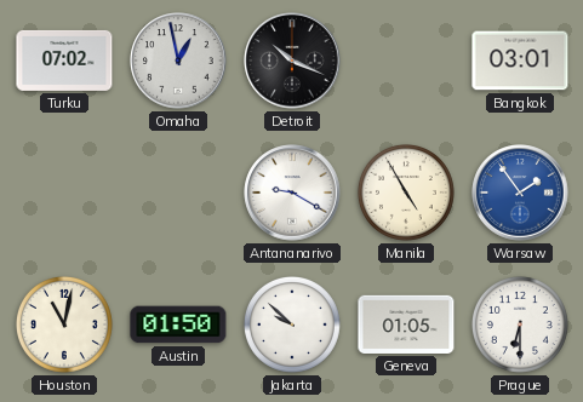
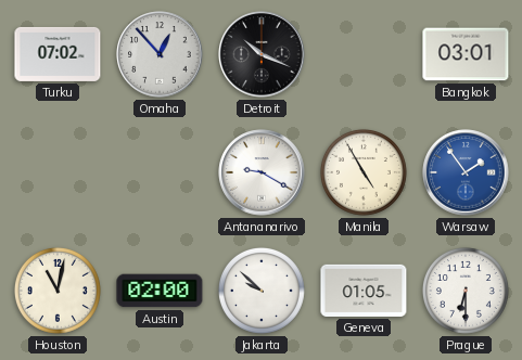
Omaha: 12:58 -> 12:53 (160, 54)
Austin: 01:50 -> 02:00 (160, 291)
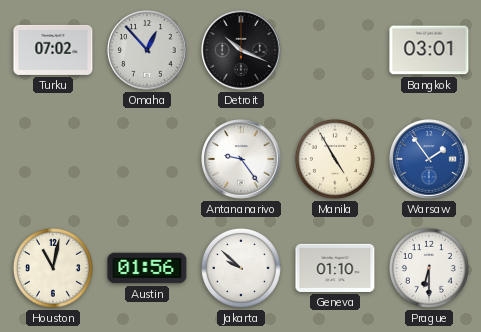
Antananarivo: 9:20 -> 9:24 (241, 159)
Austin: 02:00 -> 01:56 (147, 268)
Geneva: 01:05 -> 01:10 (335, 268)
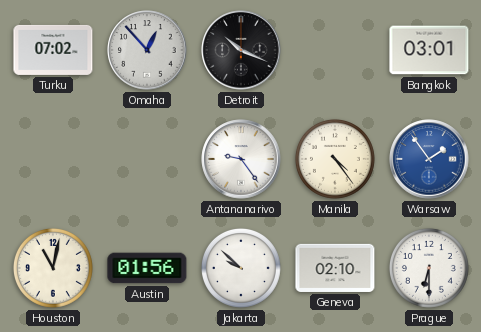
Manila: 4:55 -> 4:24 (335, 159)
Geneva: 01:10 -> 02:10 (335, 268)
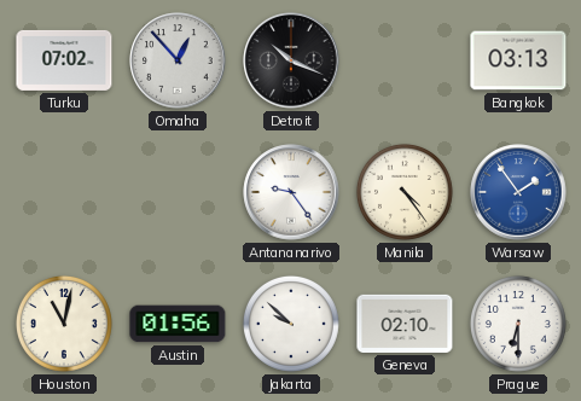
Bangkok: 03:01 -> 03:13 (518, 60)
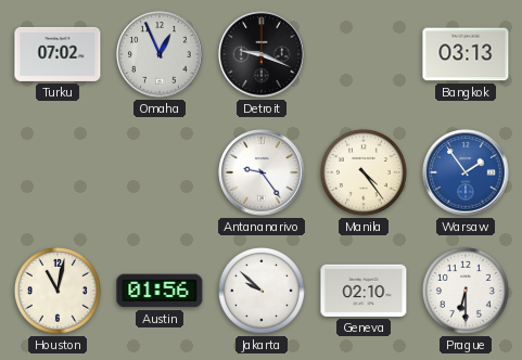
Omaha: 12:53 -> 12:56 (160, 54)
Detroit: 10:19 -> 9:19 (262, 54)
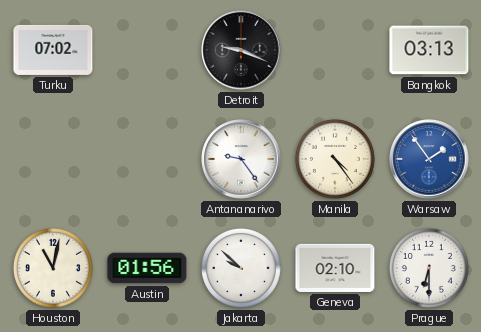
Omaha: 12:56 -> none (160, 54)
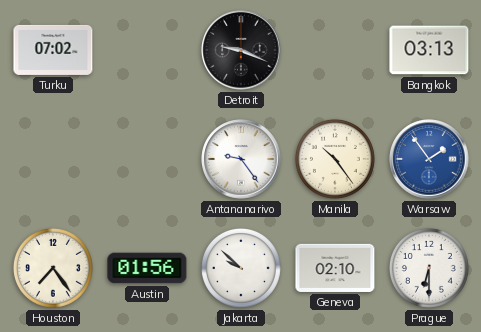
Manila: 4:24 -> 10:24 (335, 159)
Houston: 11:02 -> 7:24 (53, 268)
